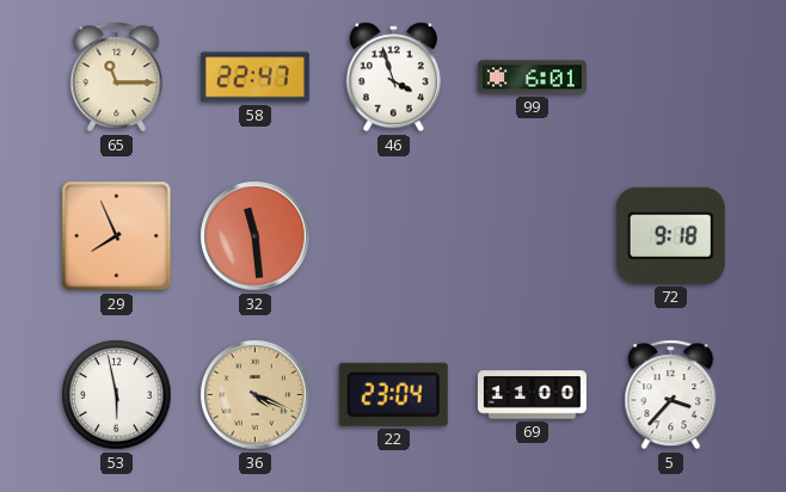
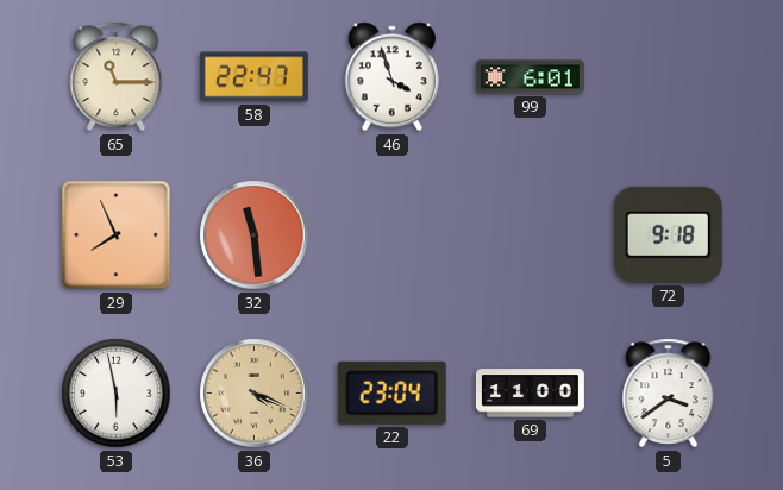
5: 3:37 -> 3:39 (669, 394)
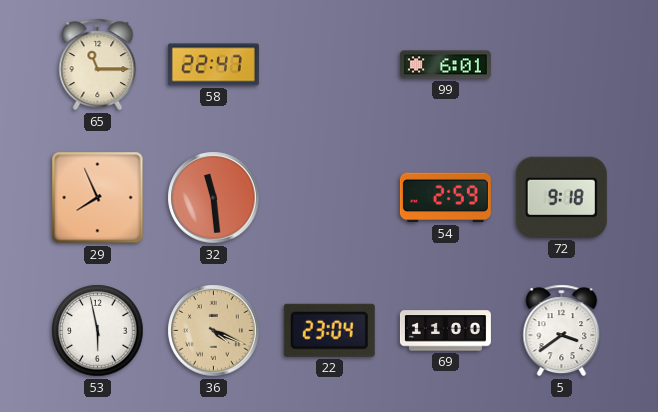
46: 3:57 -> none (391, 77)
54: none -> 2:59 (445, 198)
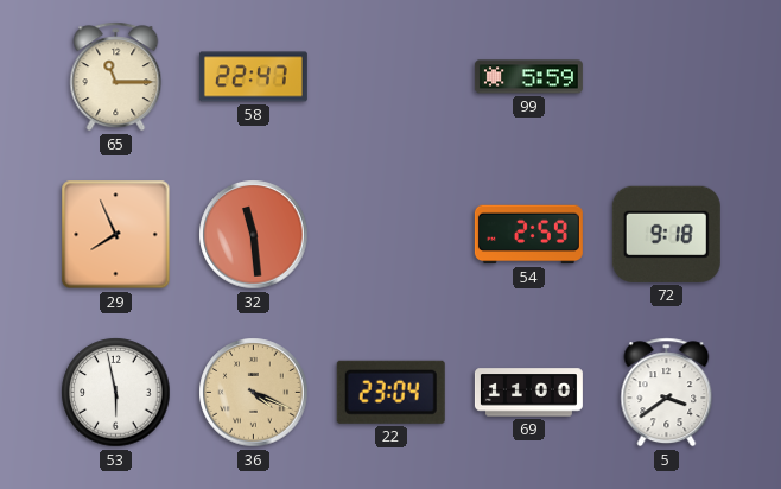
99: 6:01 -> 5:59 (528, 77)
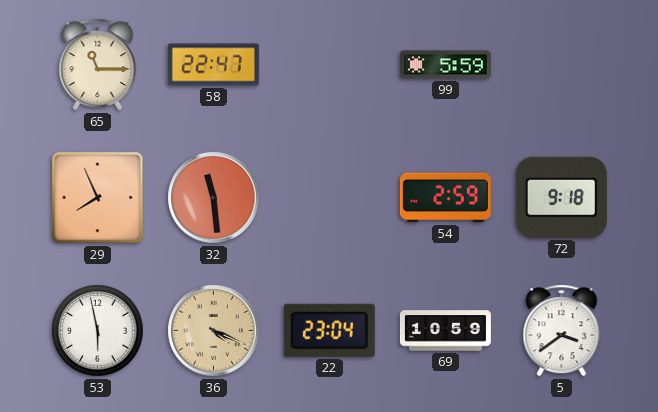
69: 11:00 -> 10:59 (445, 331)
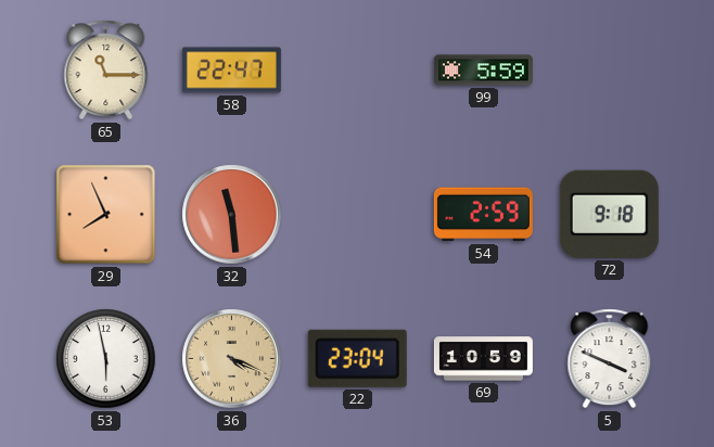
5: 3:39 -> 3:49 (610, 359)
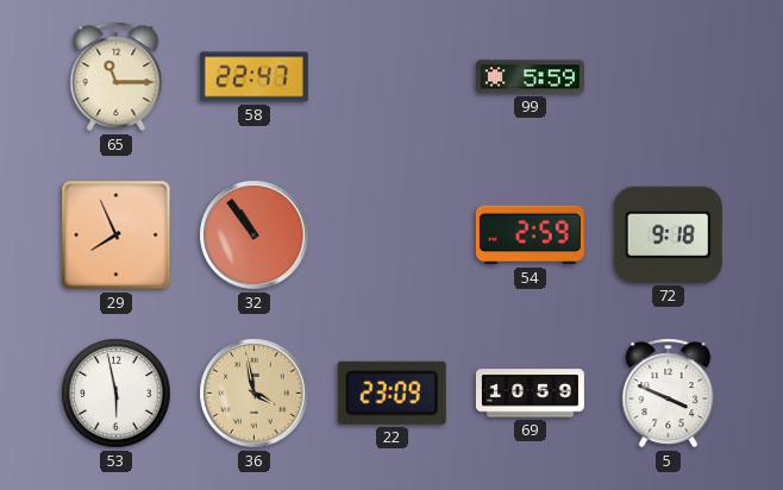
32: 11:29 -> 10:54 (255, 235)
36: 4:19 -> 3:58 (255, 394)
22: 23:04 -> 23:09 (391, 392)
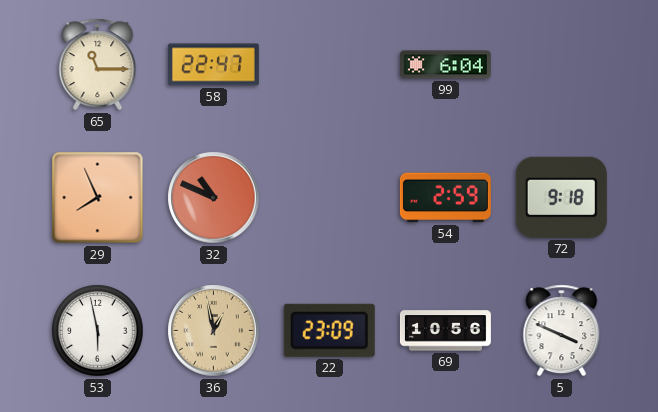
99: 5:59 -> 6:04 (445, 65)
32: 10:54 -> 10:49 (214, 198)
36: 3:58 -> 12:58 (214, 331)
69: 10:59 -> 10:56 (445, 331)
